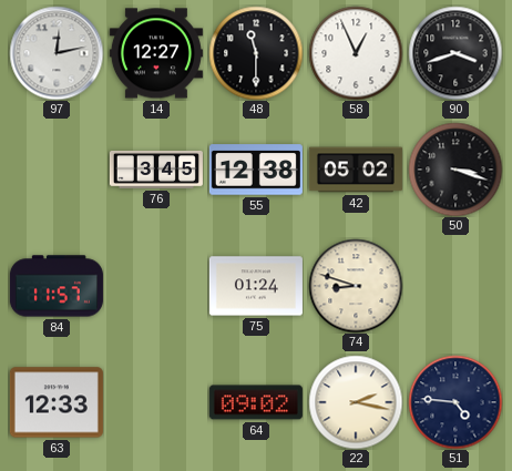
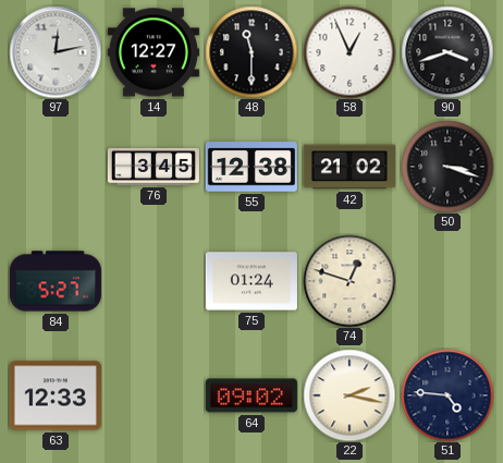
42: 05:02 -> 21:02 (349, 167)
84: 11:57 -> 5:27 (56, 281)
74: 8:48 -> 12:48 (349, 281)
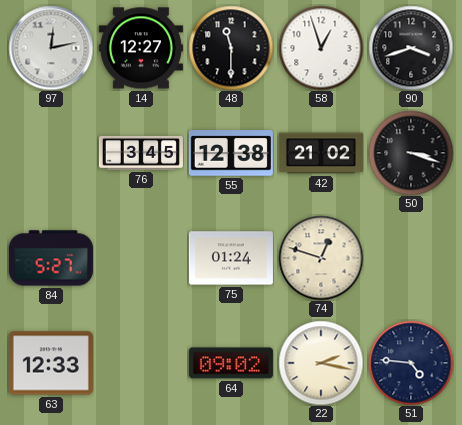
58: 12:56 -> 12:57 (321, 48)
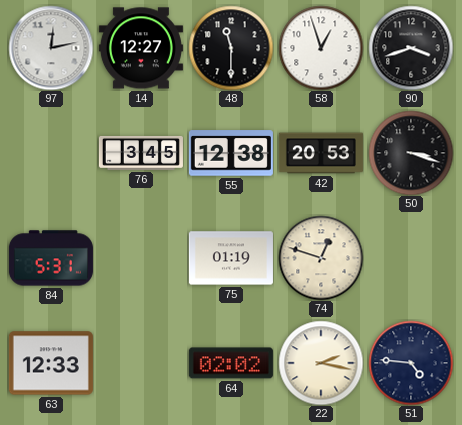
42: 21:02 -> 20:53 (321, 153)
84: 5:27 -> 5:31 (51, 258)
75: 01:24 -> 01:19 (231, 258)
64: 09:02 -> 02:02 (231, 363)
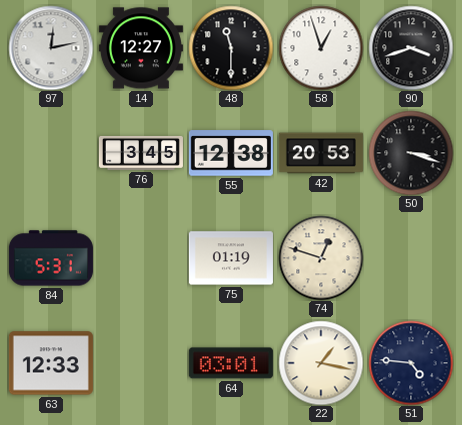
64: 02:02 -> 03:01 (231, 363)
22: 2:17 -> 1:17 (321, 363)
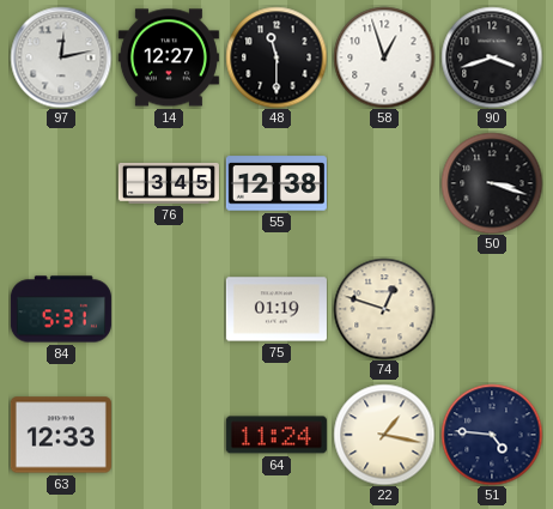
42: 20:53 -> none (321, 153)
64: 03:01 -> 11:24 (276, 435)
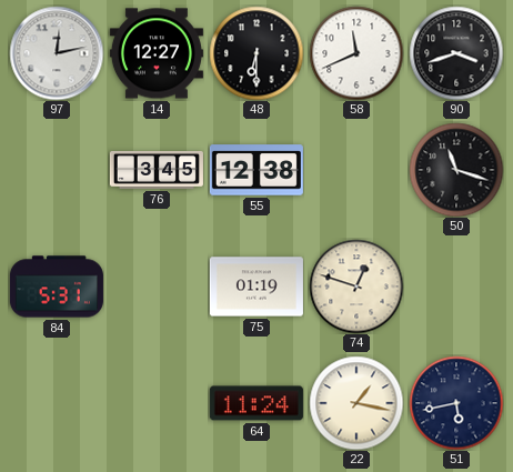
48: 11:30 -> 6:30 (256, 53)
58: 12:57 -> 11:41 (356, 53)
50: 3:18 -> 11:18 (456, 170)
63: 12:33 -> none (61, 435)
51: 4:46 -> 5:43 (456, 403)
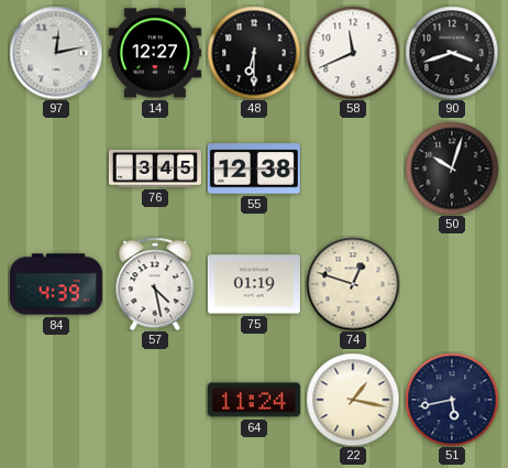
50: 11:18 -> 10:03 (452, 168)
84: 5:31 -> 4:39 (56, 284)
57: none -> 4:28 (155, 284)
